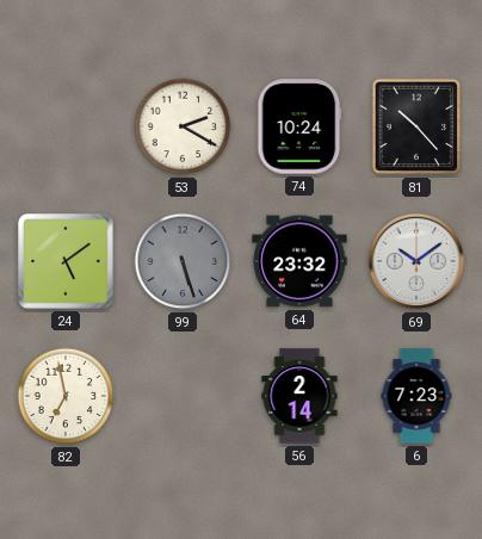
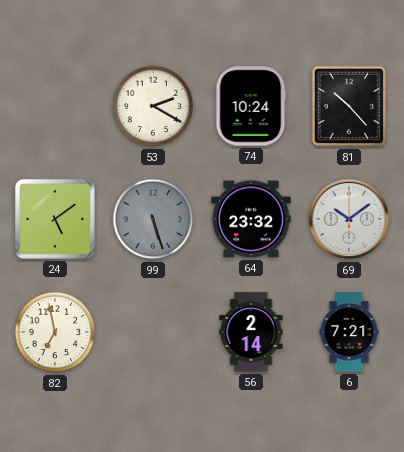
6: 7:23 -> 7:21 (349, 332)
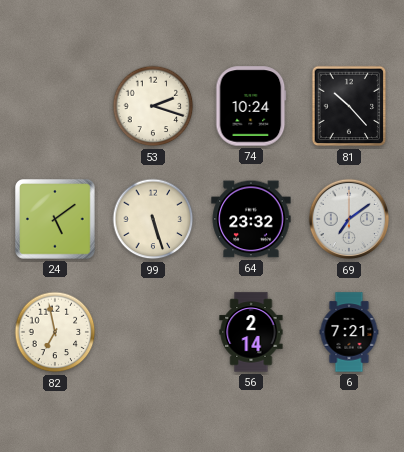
53: 2:20 -> 2:18 (153, 106)
99 dial: grey -> cream (153, 219)
69: 10:09 -> 7:09 (349, 219)
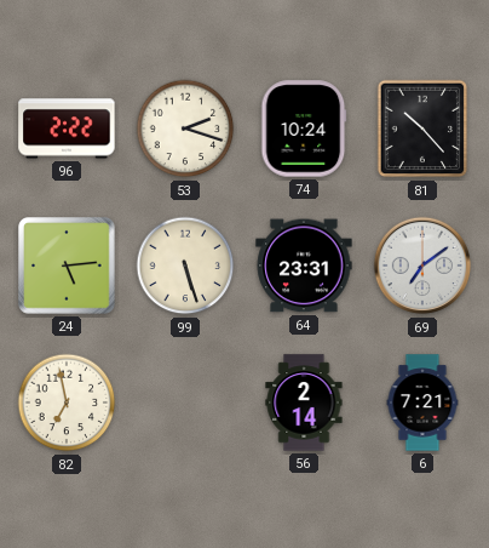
96: none -> 2:22 (67, 129)
24: 5:09 -> 5:14 (68, 267)
64: 23:32 -> 23:31 (304, 266)
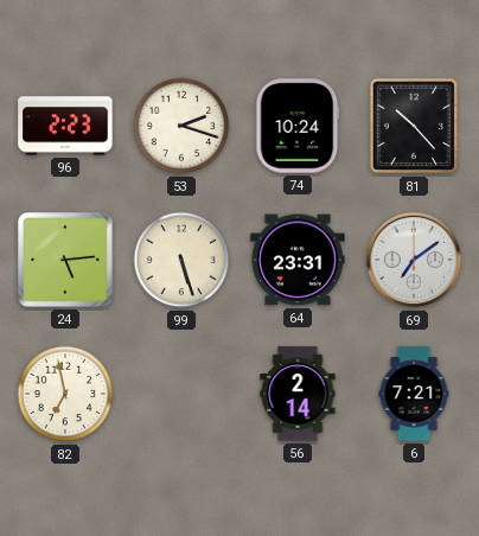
96: 2:22 -> 2:23 (65, 126)
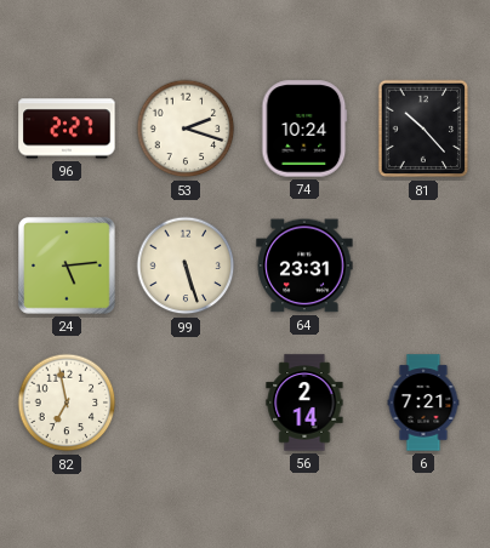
96: 2:23 -> 2:27 (67, 129)
69: 7:09 -> none (414, 260)
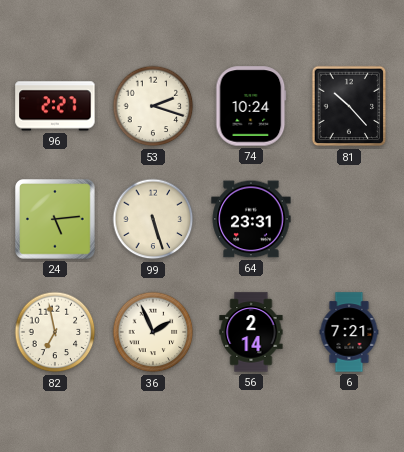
36: none -> 1:56 (153, 332)
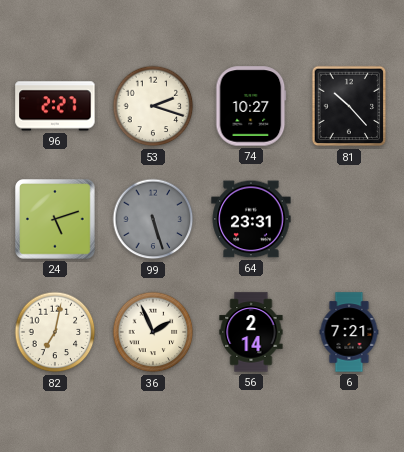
74: 10:24 -> 10:27 (251, 106)
24: 5:14 -> 5:12 (56, 220)
99 dial: cream -> grey (153, 219)
82: 6:58 -> 7:02 (55, 332)
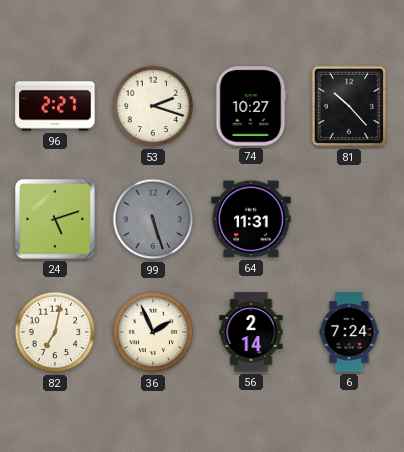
64: 23:31 -> 11:31 (251, 219)
6: 7:21 -> 7:24 (349, 332)
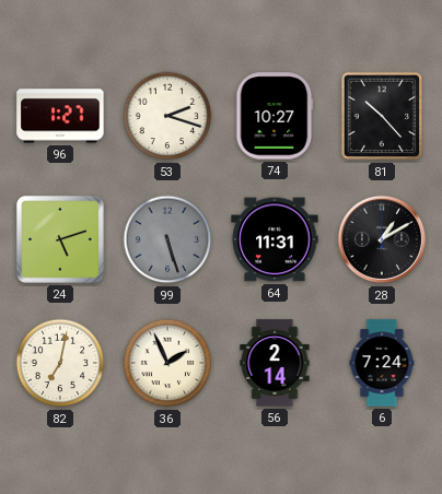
96: 2:27 -> 1:27 (60, 116)
28: none -> 1:10 (382, 239)
